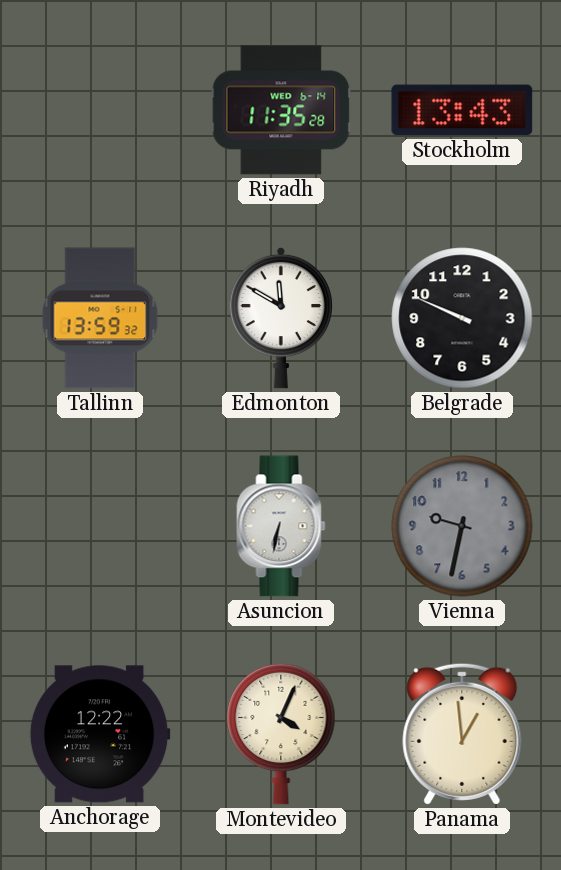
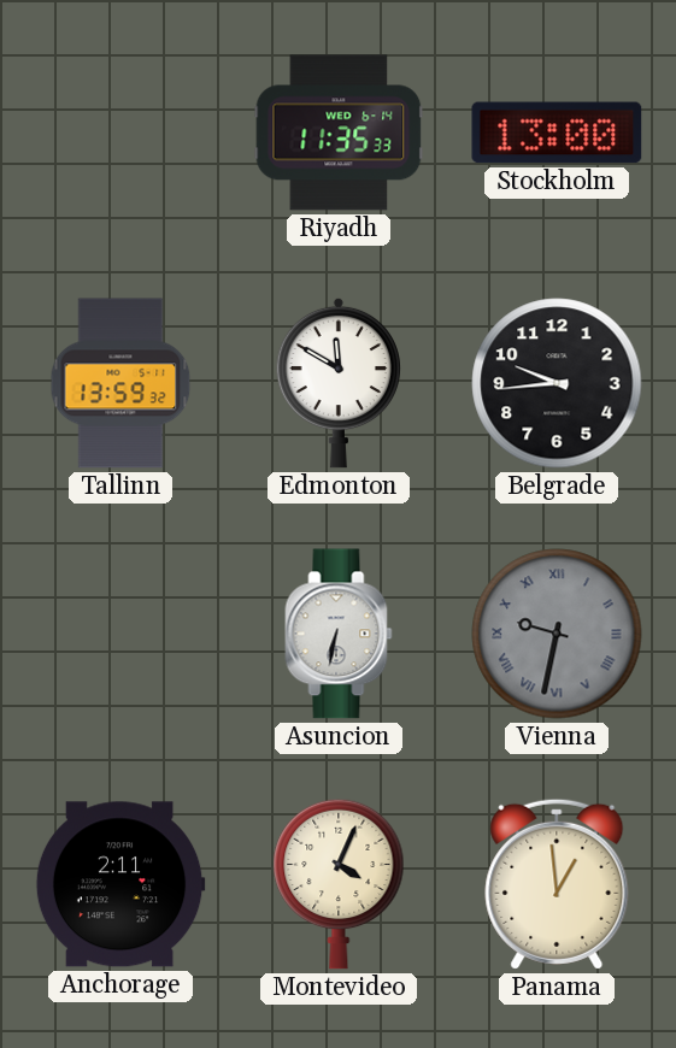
Riyadh: 11:35:28 -> 11:35:33 (339, 133)
Stockholm: 13:43 -> 13:00 (557, 133)
Belgrade: 9:49 -> 9:44 (557, 383)
Vienna numerals: Arabic -> Roman (557, 634)
Anchorage: 12:22 -> 2:11 (120, 884)
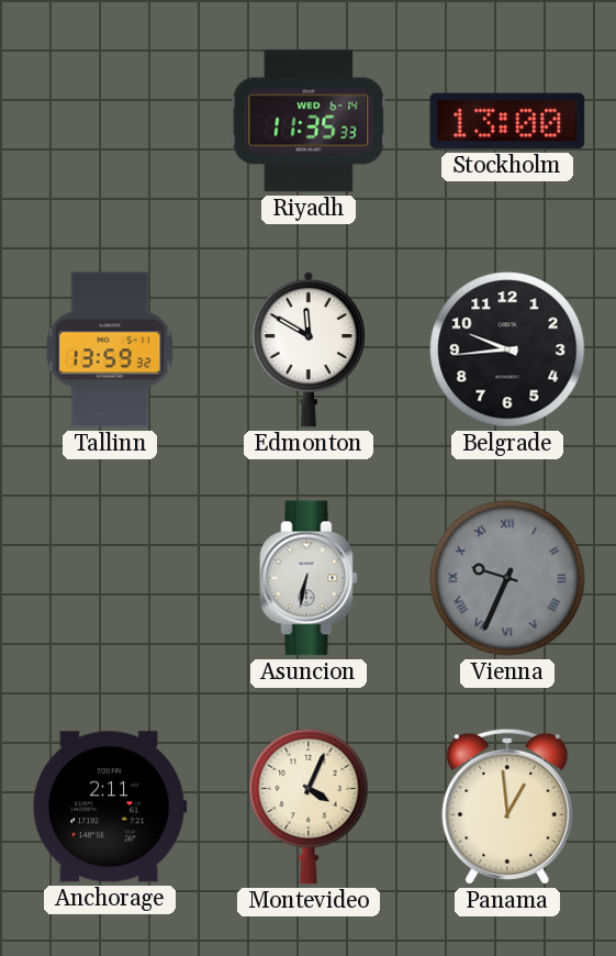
Vienna: 9:32 -> 9:34 (507, 578)
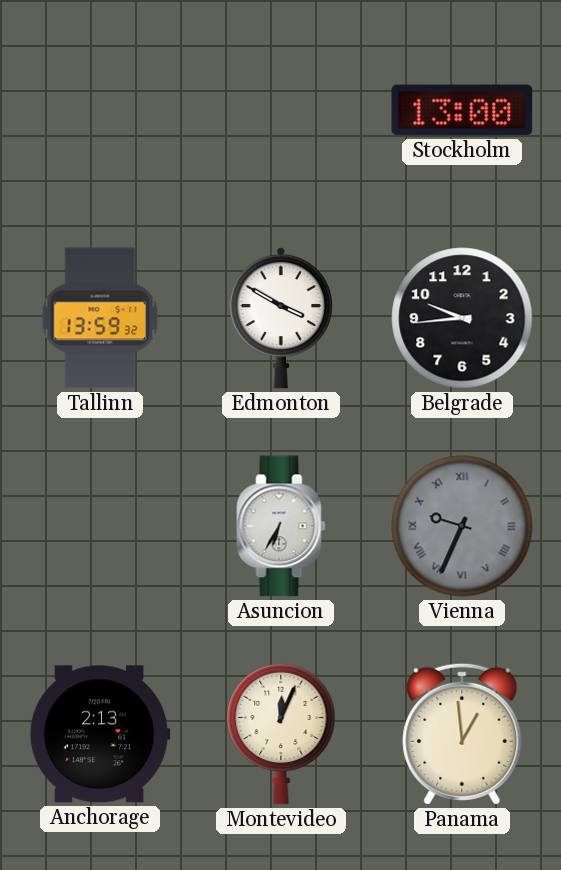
Riyadh: 11:35 -> none (309, 121)
Edmonton: 11:50 -> 3:50 (280, 318)
Asuncion: 6:32 -> 6:35 (281, 526)
Anchorage: 2:11 -> 2:13 (100, 734)
Montevideo: 4:04 -> 12:04 (281, 734)
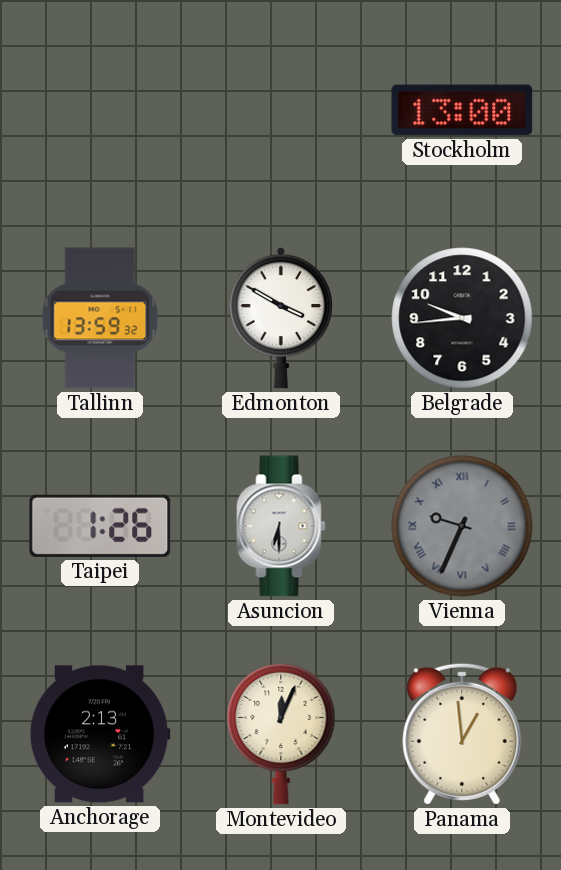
Taipei: none -> 1:26 (100, 526)
Asuncion: 6:35 -> 6:30 (281, 526)
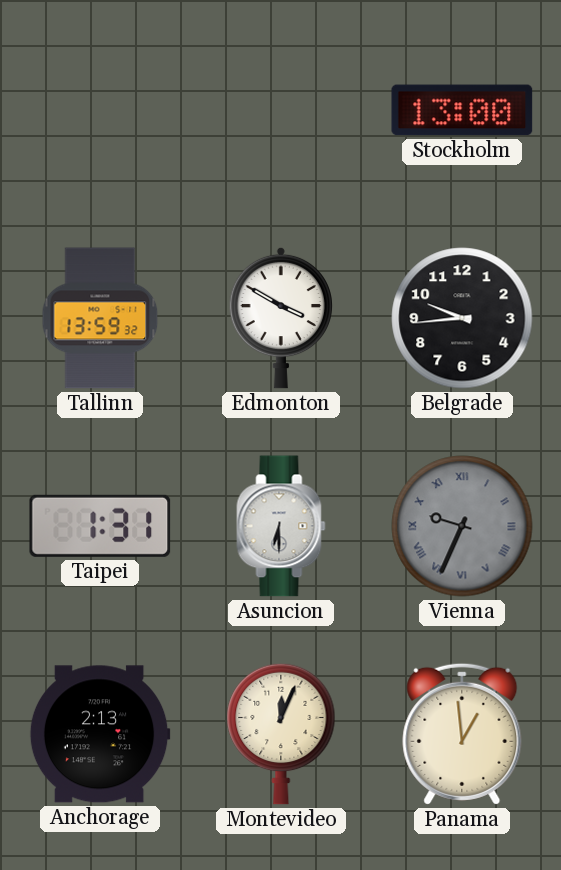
Taipei: 1:26 -> 1:31 (100, 526)
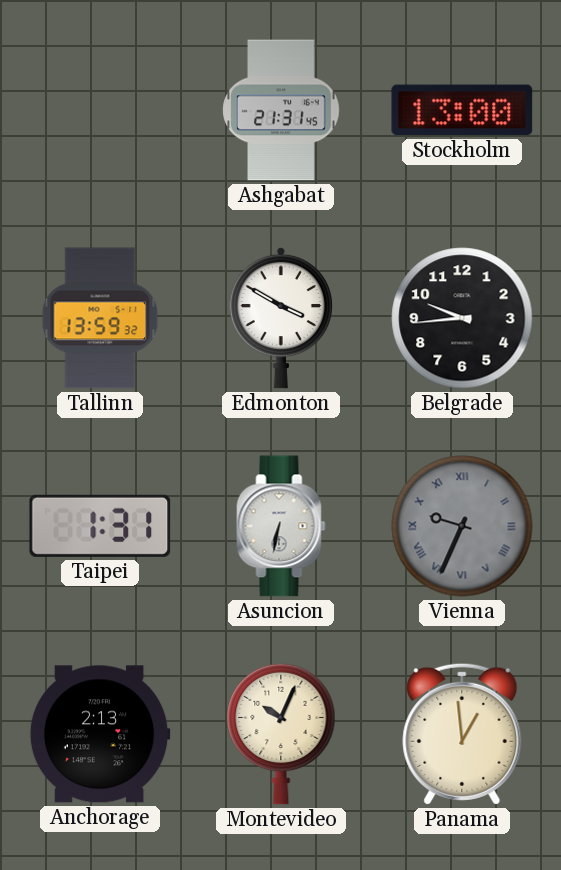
Ashgabat: none -> 21:31 (281, 110)
Asuncion: 6:30 -> 6:32 (281, 526)
Montevideo: 12:04 -> 10:04 (281, 734)
